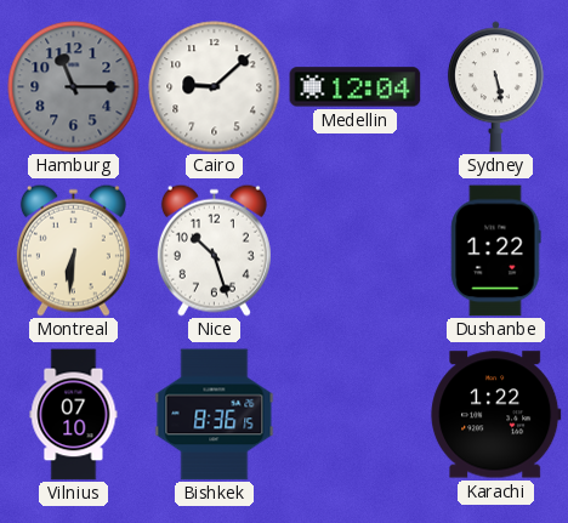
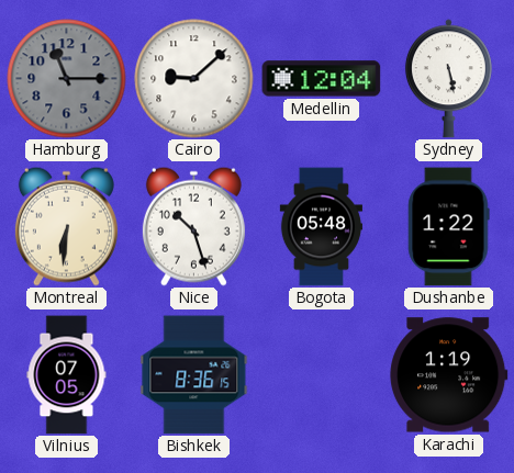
Bogota: none -> 05:48 (321, 227)
Vilnius: 07:10 -> 07:05 (67, 375)
Karachi: 1:22 -> 1:19 (449, 375)
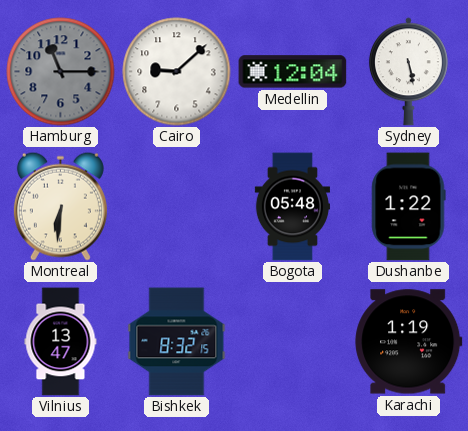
Nice: 10:27 -> none (193, 226)
Vilnius: 07:05 -> 13:47 (61, 342)
Bishkek: 8:36 -> 8:32 (177, 342)
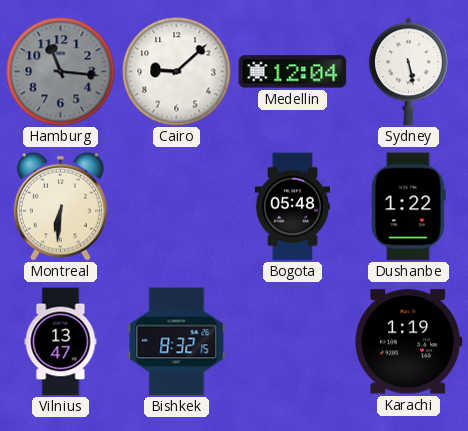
Hamburg: 11:15 -> 11:16 (61, 72)
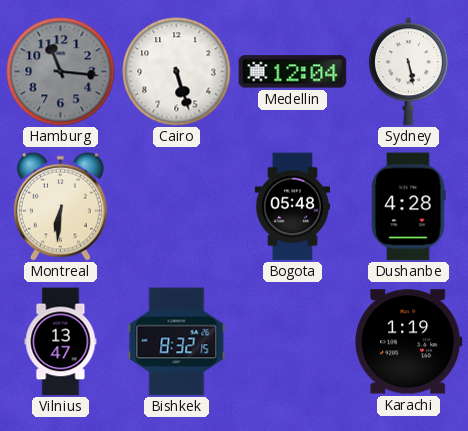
Cairo: 9:08 -> 5:27 (177, 72)
Dushanbe: 1:22 -> 4:28 (409, 207)
